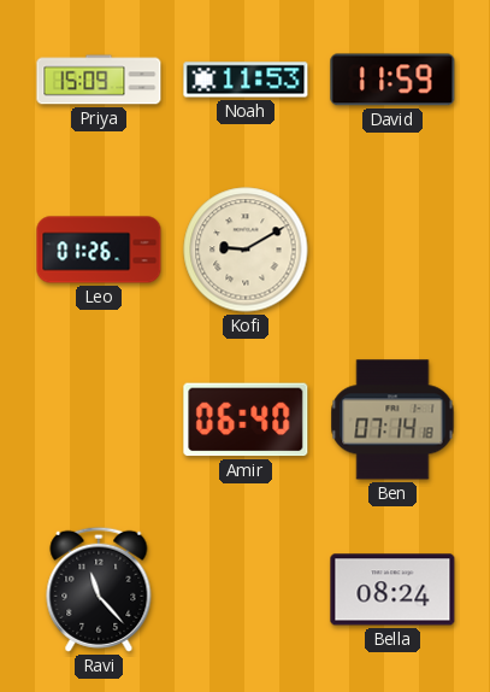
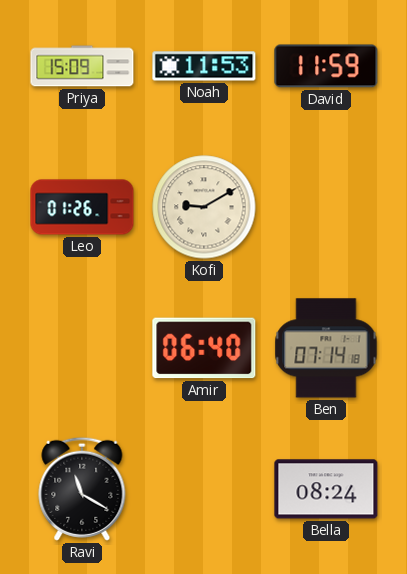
Ravi: 11:23 -> 11:20 (82, 489)
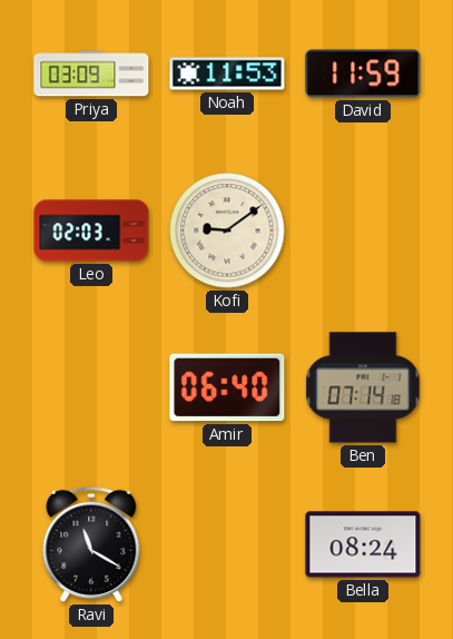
Priya: 15:09 -> 03:09 (91, 73)
Leo: 01:26 -> 02:03 (91, 230)
Kofi: 9:10 -> 9:09 (227, 230)
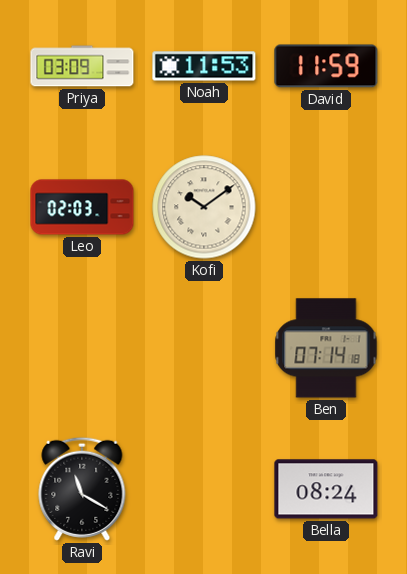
Kofi: 9:09 -> 10:09 (204, 207)
Amir: 06:40 -> none (227, 387)
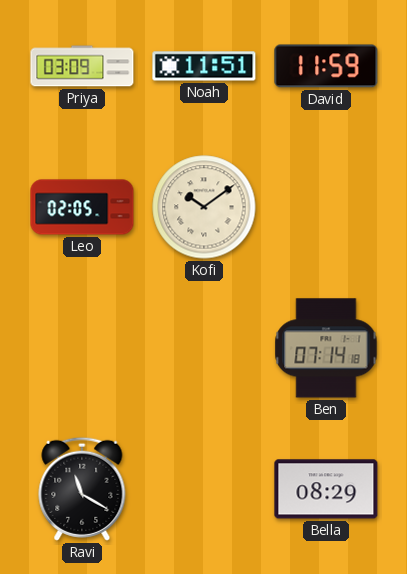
Noah: 11:53 -> 11:51 (204, 66)
Leo: 02:03 -> 02:05 (82, 207)
Bella: 08:24 -> 08:29 (326, 489)
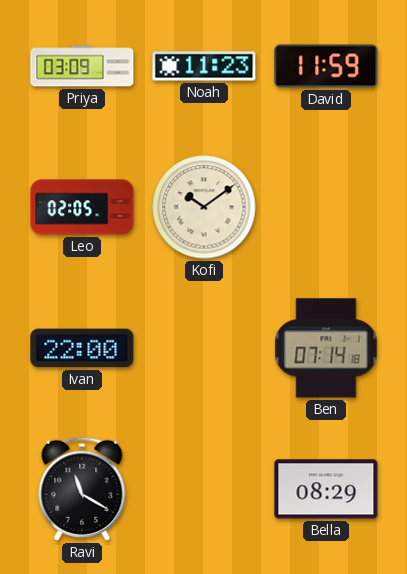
Noah: 11:51 -> 11:23 (204, 66)
Ivan: none -> 22:00 (82, 348)
